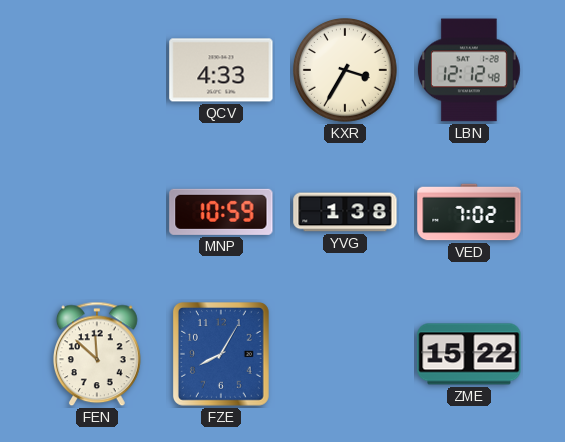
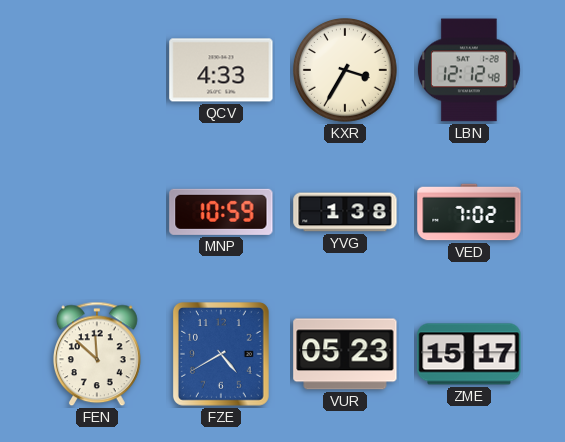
FZE: 8:05 -> 4:40 (221, 355)
VUR: none -> 05:23 (345, 354)
ZME: 15:22 -> 15:17 (469, 354)
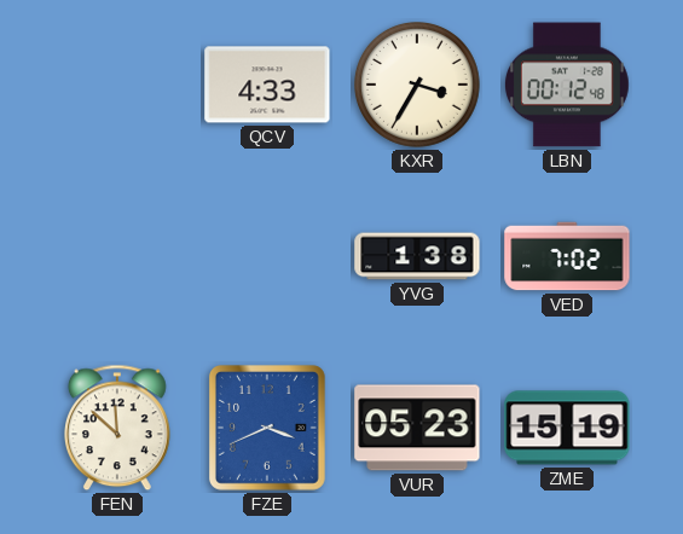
LBN: 12:12 -> 00:12 (567, 85)
MNP: 10:59 -> none (221, 212)
FZE: 4:40 -> 3:41 (267, 429)
ZME: 15:17 -> 15:19 (567, 428)
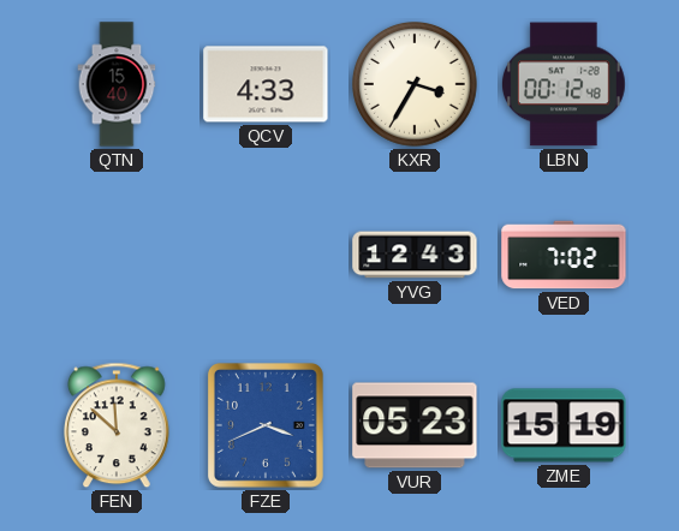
QTN: none -> 15:40 (117, 84)
YVG: 1:38 -> 12:43 (415, 255)
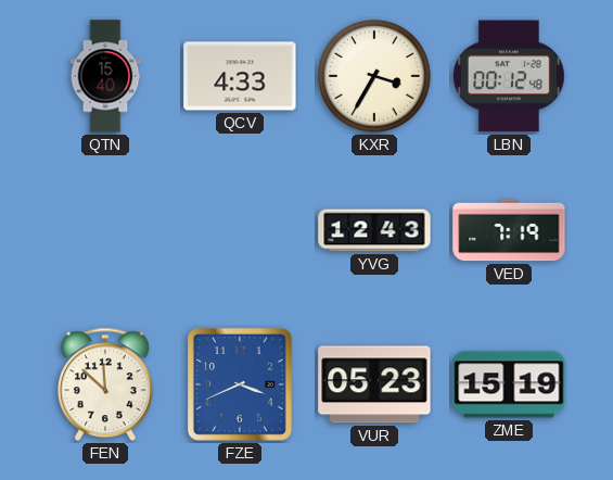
VED: 7:02 -> 7:19 (509, 230)
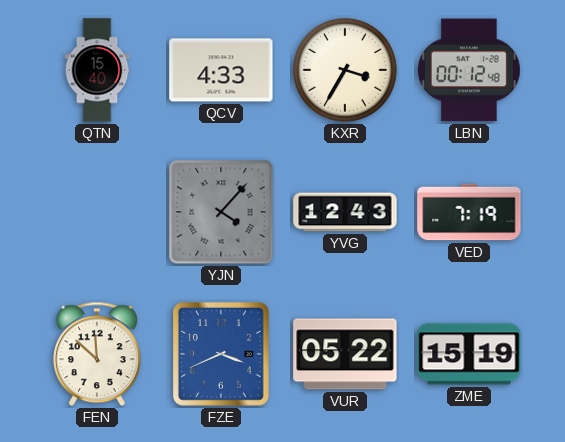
YJN: none -> 4:07 (221, 212)
VUR: 05:23 -> 05:22 (345, 354)
